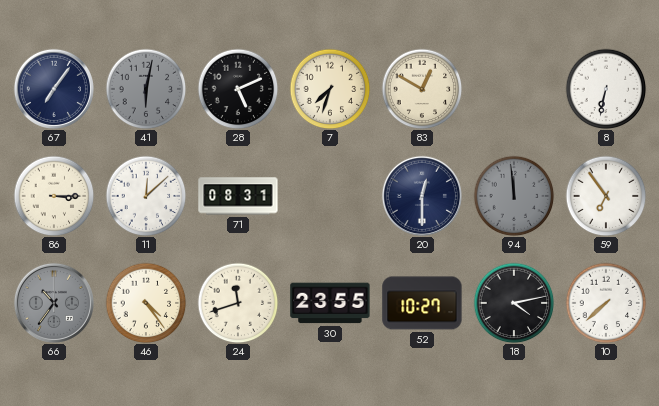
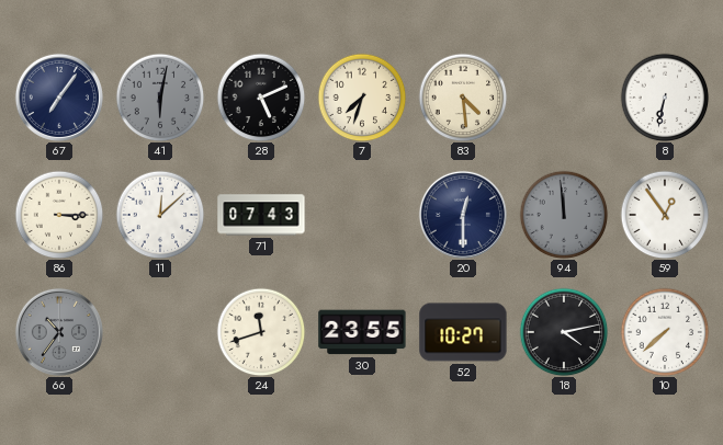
83: 12:50 -> 4:29 (463, 98)
71: 08:31 -> 07:43 (261, 215)
59: 6:54 -> 12:54 (665, 215)
46: 4:24 -> none (146, 303)
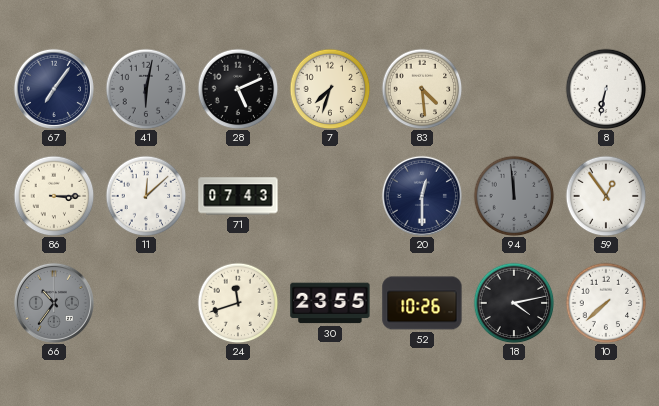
52: 10:27 -> 10:26 (422, 303)
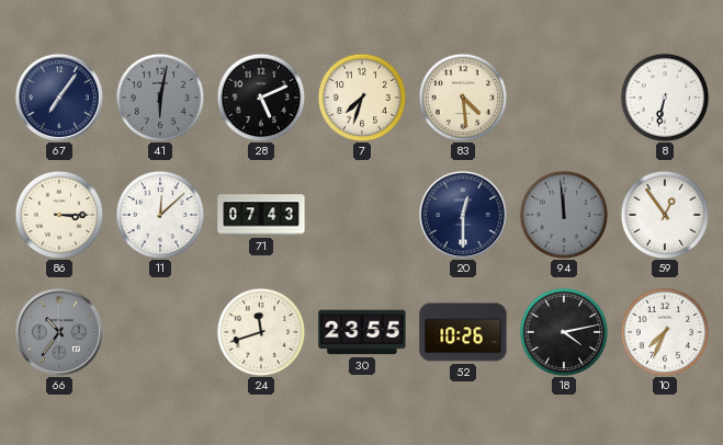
10: 7:38 -> 7:34 (665, 332)
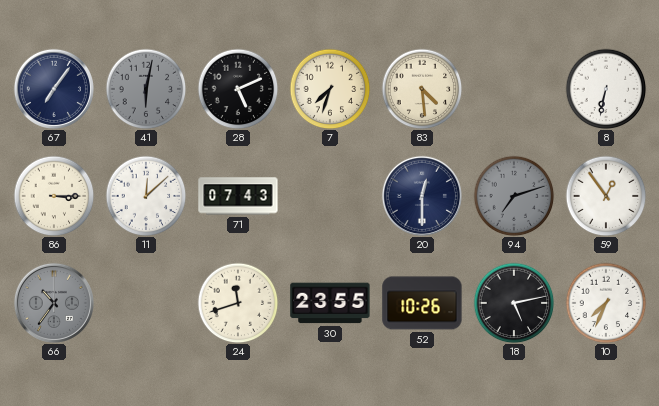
94: 11:59 -> 7:12 (514, 196)
18: 4:13 -> 5:13 (514, 303)
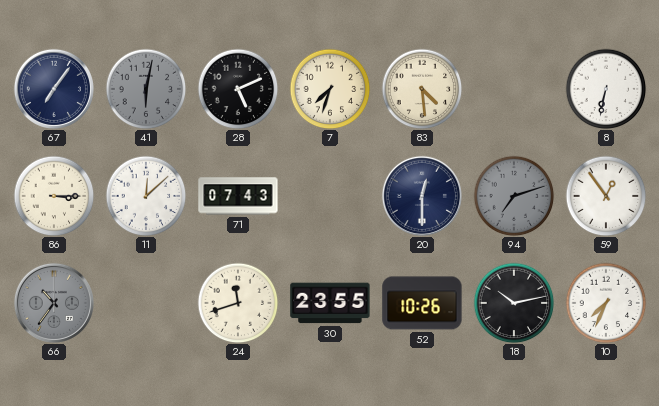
18: 5:13 -> 10:13 (514, 303)
